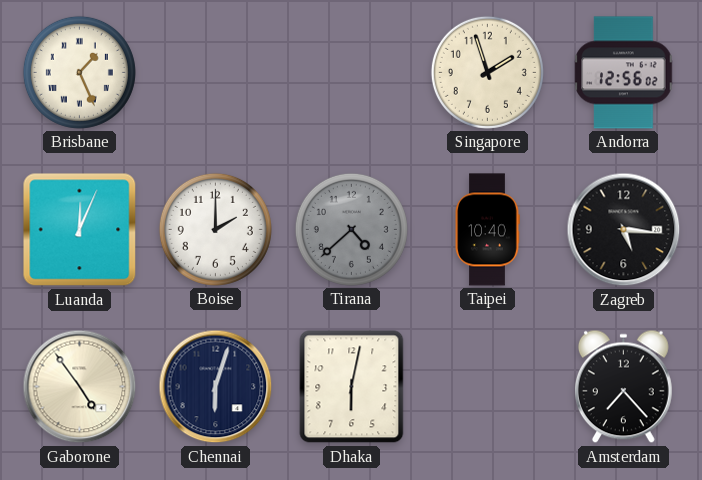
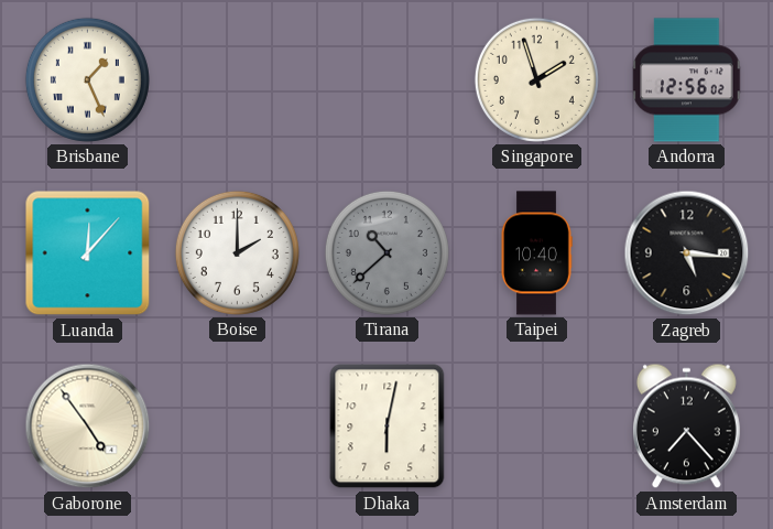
Luanda: 12:04 -> 12:07 (88, 253)
Tirana: 4:38 -> 10:38 (386, 252)
Chennai: 6:03 -> none (216, 387)
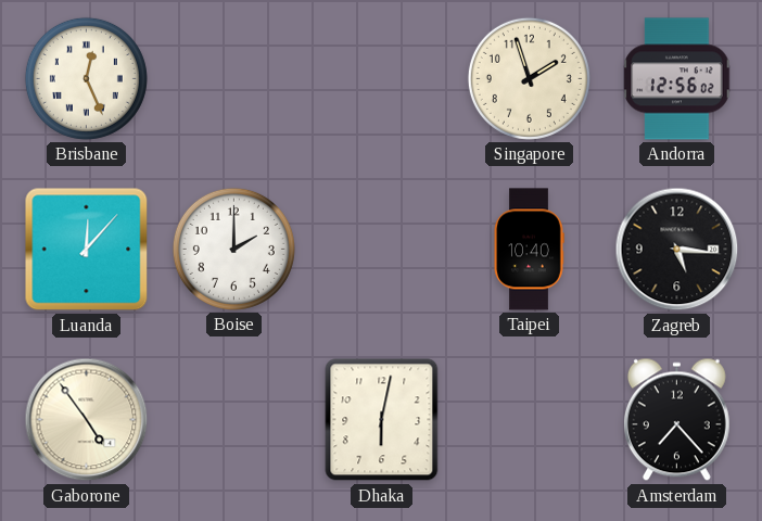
Brisbane: 1:26 -> 12:26 (86, 78)
Tirana: 10:38 -> none (386, 252)
